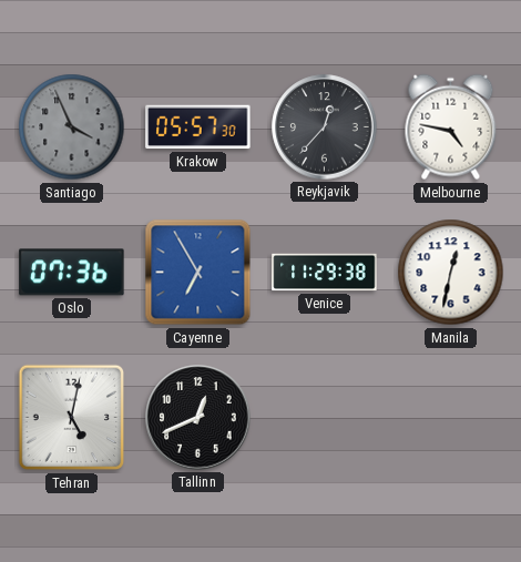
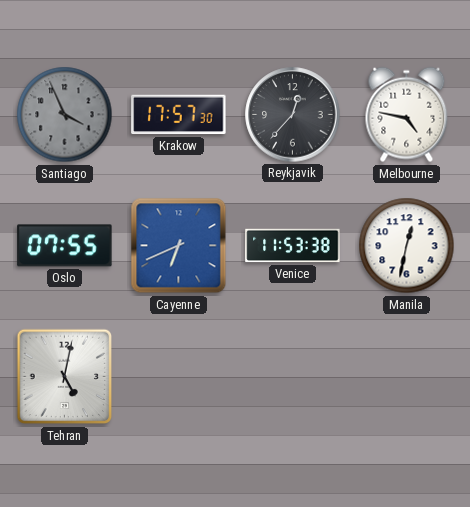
Krakow: 05:57 -> 17:57 (179, 115)
Oslo: 07:36 -> 07:55 (65, 246)
Cayenne: 6:55 -> 6:41 (179, 246)
Venice: 11:29 -> 11:53 (293, 246)
Tallinn: 12:41 -> none (198, 418)
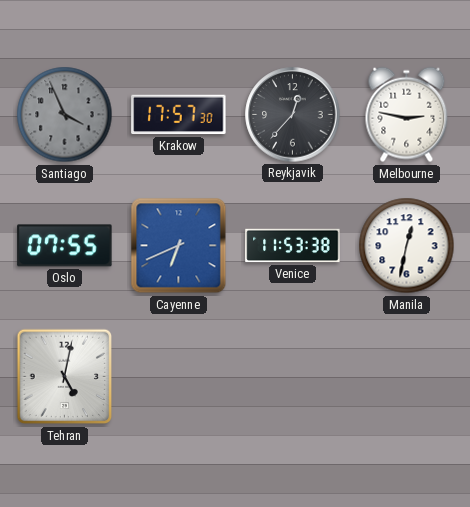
Melbourne: 4:47 -> 2:47 (407, 115)
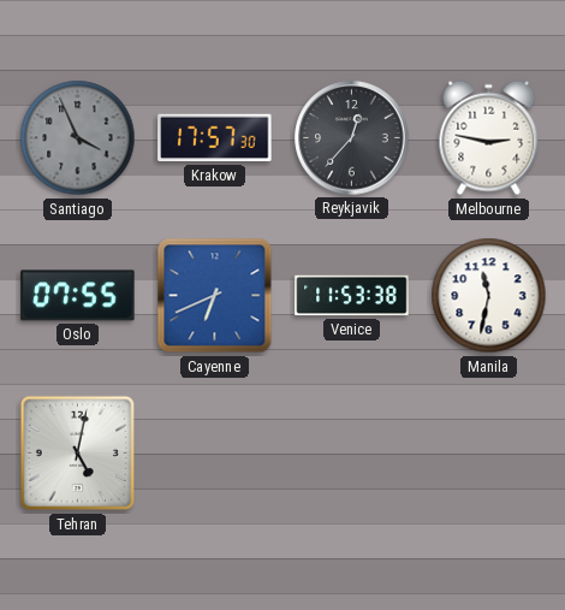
Manila: 12:32 -> 11:32 (489, 296)
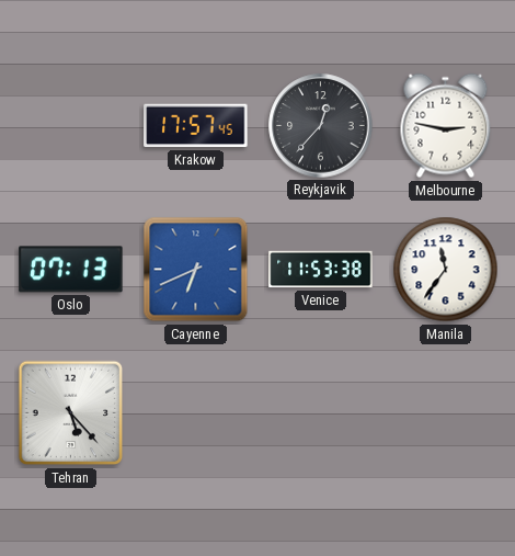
Santiago: 3:56 -> none (78, 138)
Krakow: 17:57:30 -> 17:57:45 (196, 126)
Oslo: 07:55 -> 07:13 (71, 270)
Manila: 11:32 -> 11:36 (446, 270)
Tehran: 5:02 -> 5:23 (71, 413)
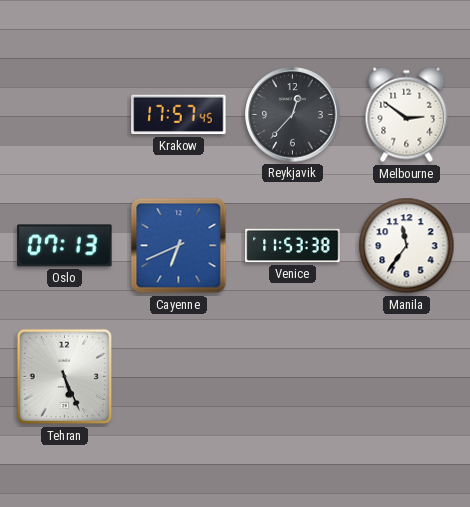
Melbourne: 2:47 -> 2:51 (407, 115)
Tehran: 5:23 -> 5:26 (65, 377)
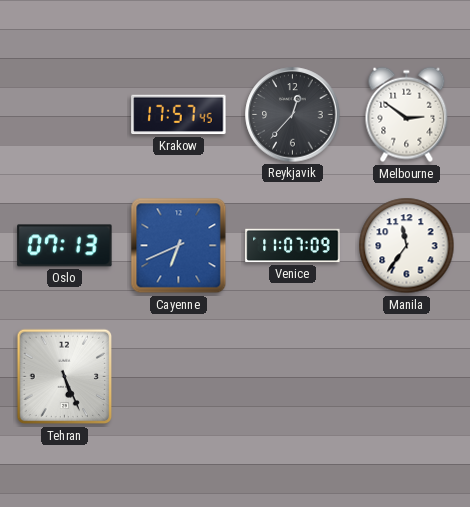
Venice: 11:53 -> 11:07 (293, 246)
